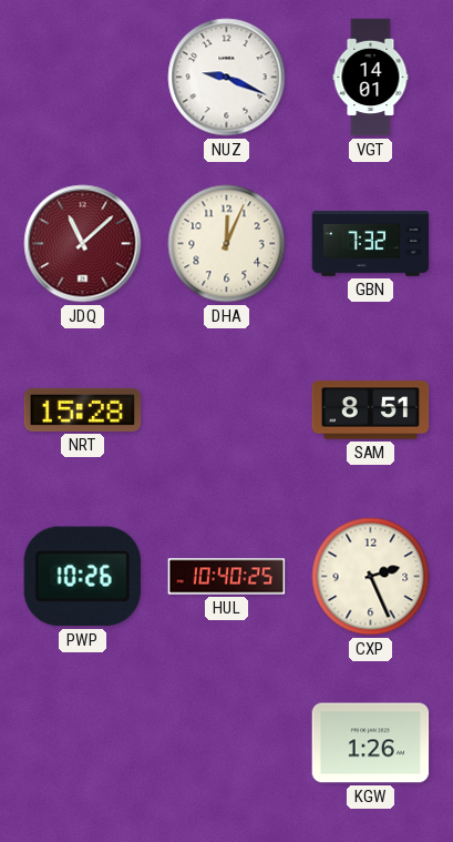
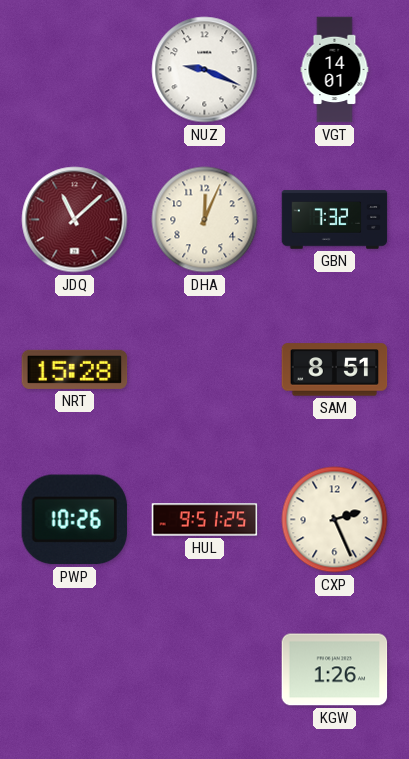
HUL: 10:40 -> 9:51 (205, 520)
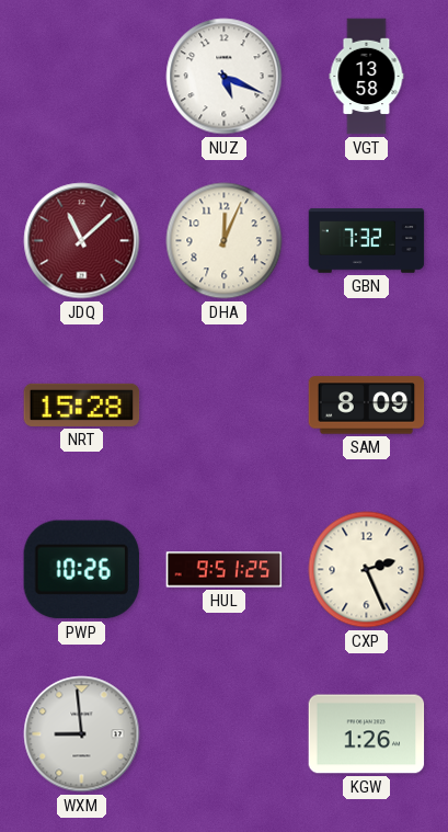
NUZ: 9:19 -> 5:19 (225, 77)
VGT: 14:01 -> 13:58 (367, 77)
SAM: 8:51 -> 8:09 (367, 406)
WXM: none -> 8:59 (82, 734)
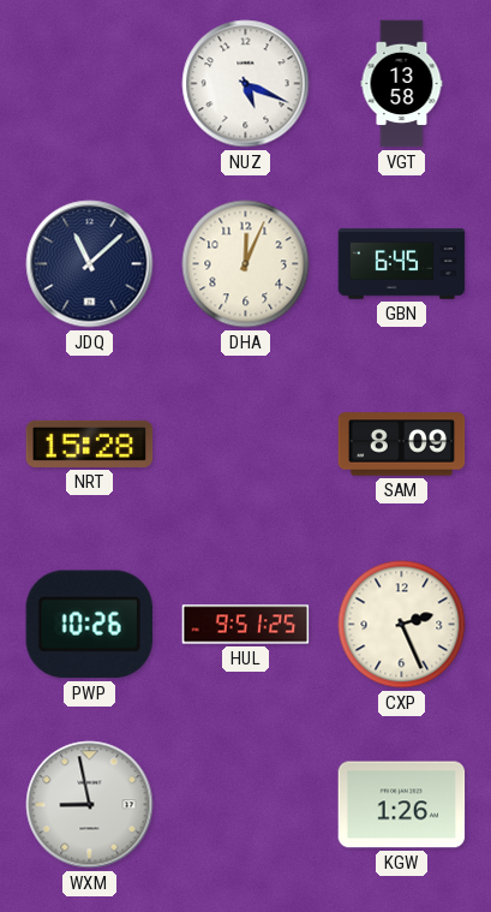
JDQ dial: burgundy -> navy (90, 264)
GBN: 7:32 -> 6:45 (402, 264)
WXM: 8:59 -> 8:58 (90, 805)
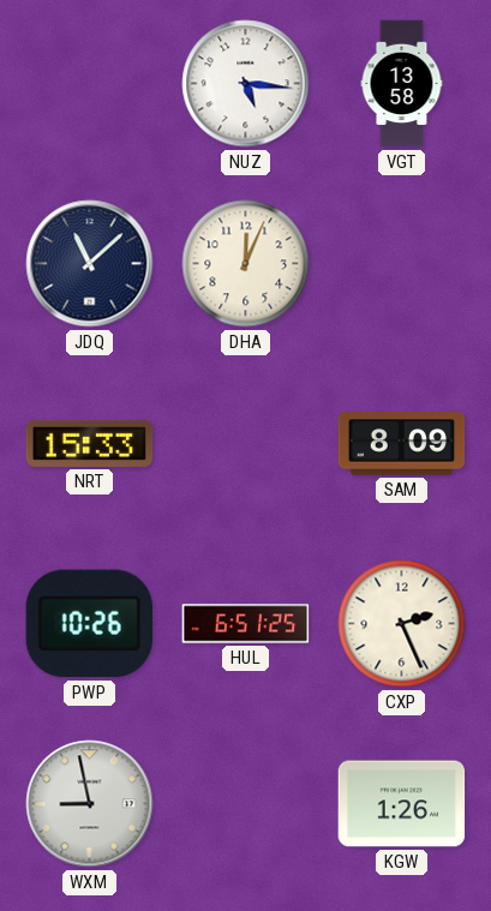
NUZ: 5:19 -> 5:16 (246, 84)
GBN: 6:45 -> none (402, 264)
NRT: 15:28 -> 15:33 (90, 443)
HUL: 9:51 -> 6:51 (246, 624)
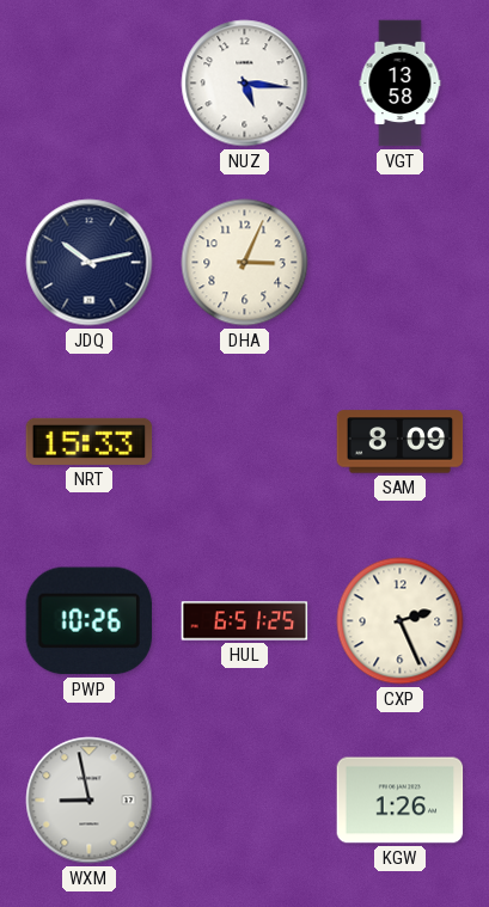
JDQ: 11:08 -> 10:13 (90, 263)
DHA: 12:04 -> 3:04 (245, 263)
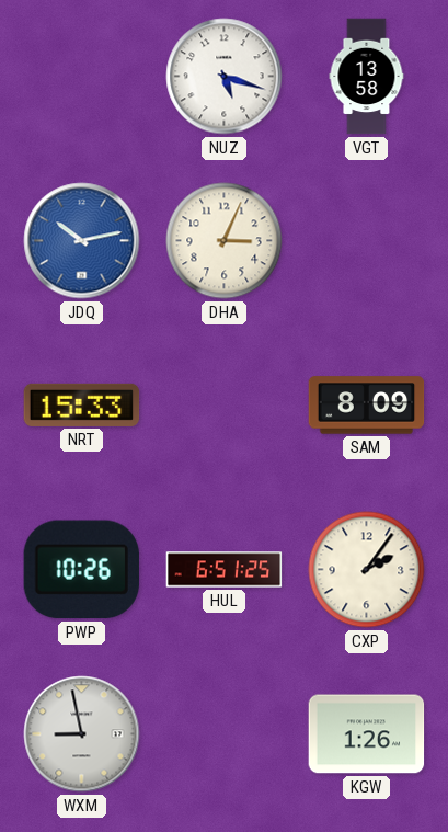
NUZ: 5:16 -> 5:18 (225, 77)
JDQ dial: navy -> blue (82, 241)
CXP: 2:26 -> 2:06 (367, 570)
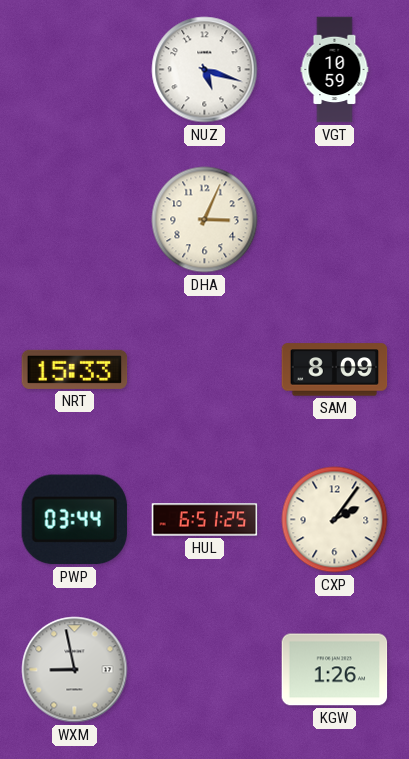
VGT: 13:58 -> 10:59 (335, 70)
JDQ: 10:13 -> none (82, 241)
PWP: 10:26 -> 03:44 (74, 520)
